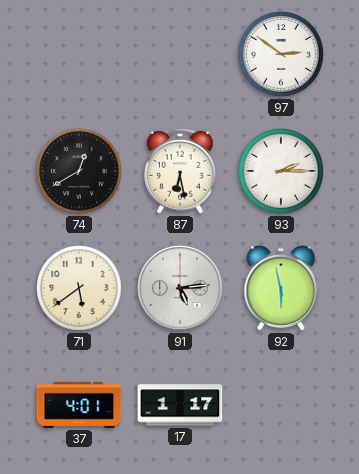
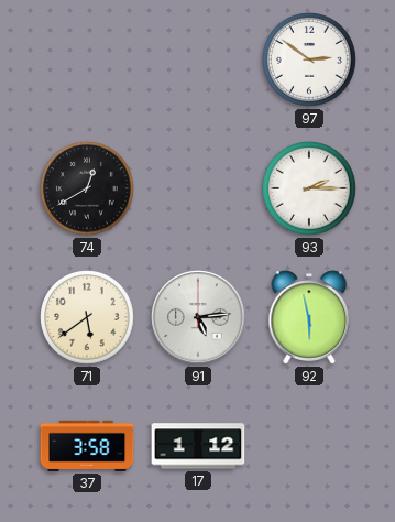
87: 6:28 -> none (181, 171)
37: 4:01 -> 3:58 (87, 446)
17: 1:17 -> 1:12 (198, 446)
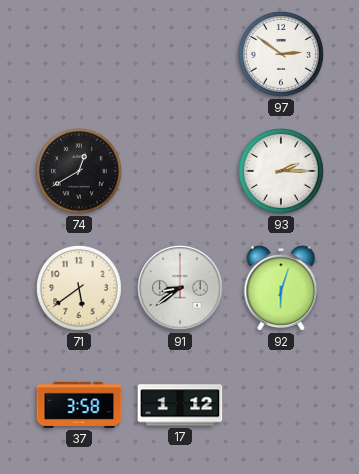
91: 5:14 -> 8:39 (180, 288)
92: 5:58 -> 6:03 (281, 288)
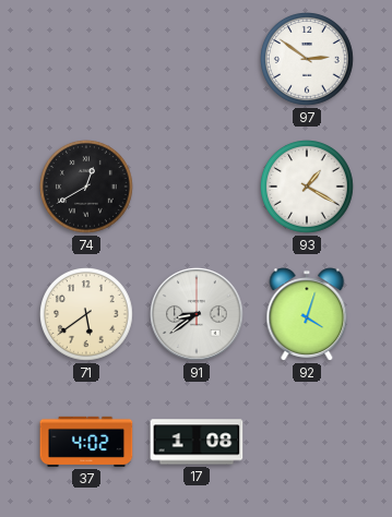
93: 2:15 -> 1:20 (308, 188)
92: 6:03 -> 4:03 (307, 314)
37: 3:58 -> 4:02 (86, 442)
17: 1:12 -> 1:08 (197, 442)
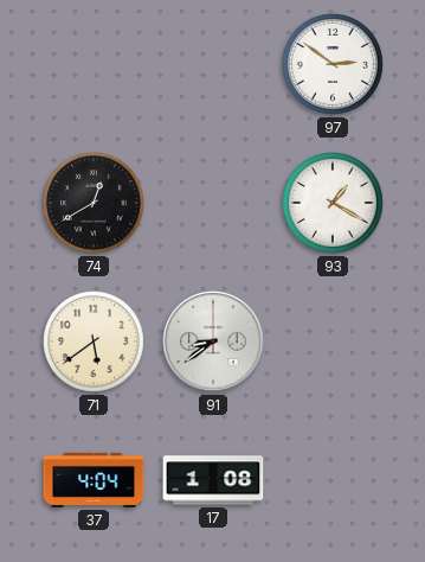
92: 4:03 -> none (307, 314)
37: 4:02 -> 4:04 (94, 480)
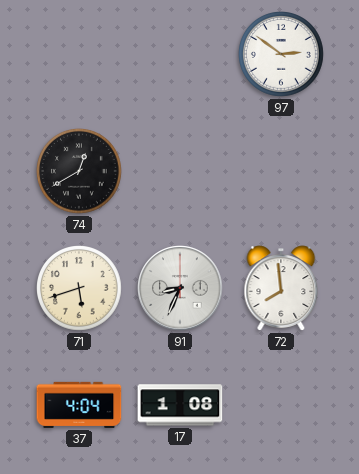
93: 1:20 -> none (334, 204)
71: 5:39 -> 5:42 (80, 289)
91: 8:39 -> 8:34 (180, 288)
72: none -> 7:59 (281, 288)
